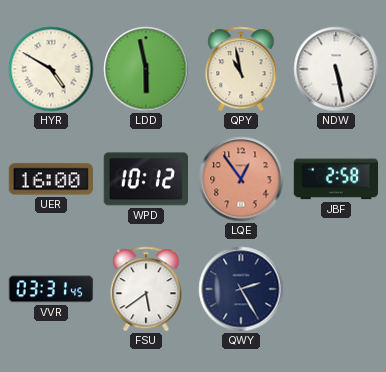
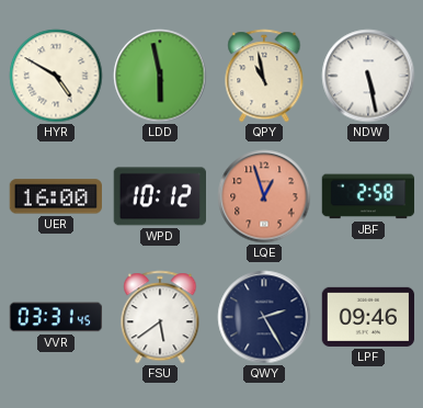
LQE: 12:54 -> 12:57 (264, 196)
LPF: none -> 09:46 (368, 317)
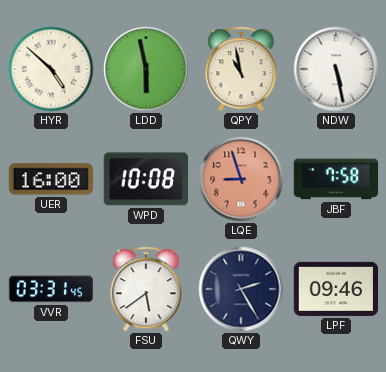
HYR: 4:50 -> 4:52 (51, 69)
WPD: 10:12 -> 10:08 (145, 179)
LQE: 12:57 -> 8:57 (241, 179)
JBF: 2:58 -> 7:58 (336, 179)
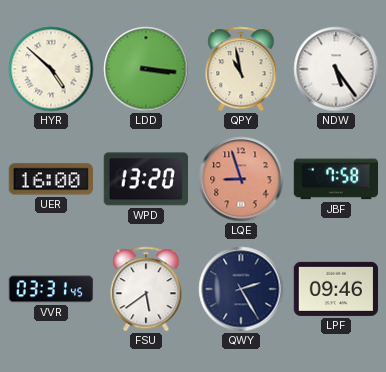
LDD: 5:58 -> 3:16 (146, 69)
NDW: 5:28 -> 5:24 (336, 69)
WPD: 10:08 -> 13:20 (145, 179)
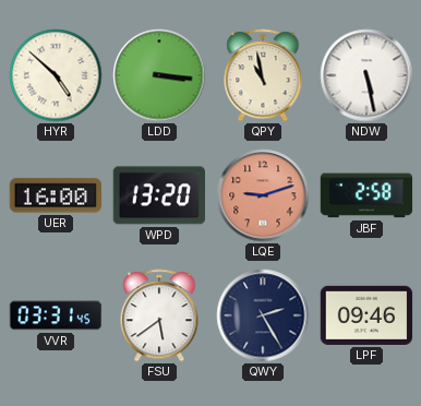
NDW: 5:24 -> 5:28 (366, 75)
LQE: 8:57 -> 9:12 (263, 195)
JBF: 7:58 -> 2:58 (366, 195)
